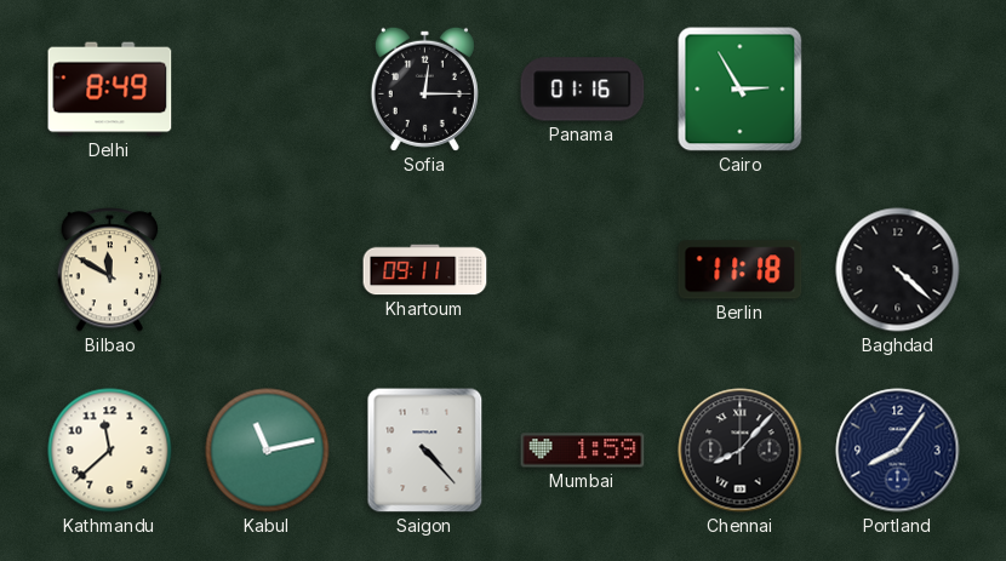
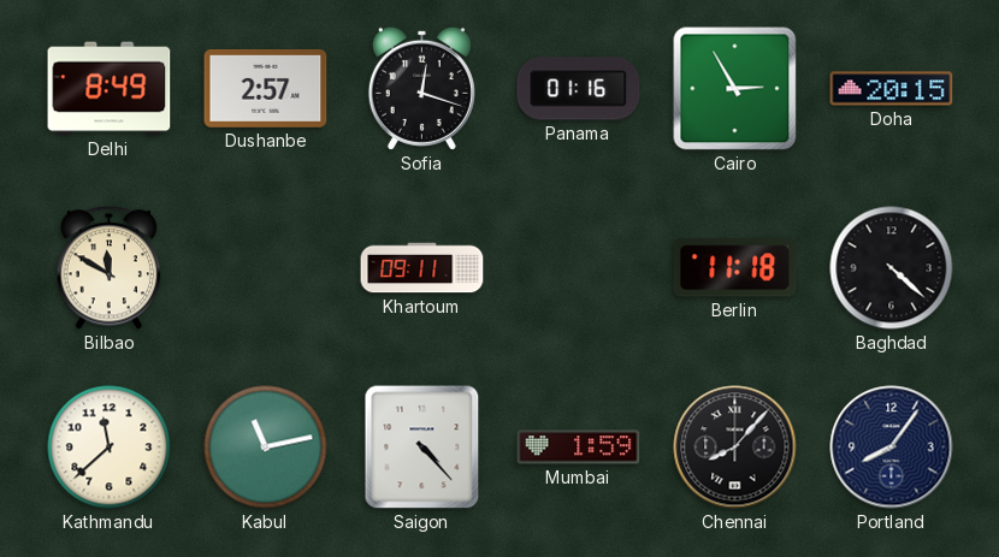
Dushanbe: none -> 2:57 (266, 88)
Sofia: 12:15 -> 12:18 (421, 88)
Doha: none -> 20:15 (892, 89)
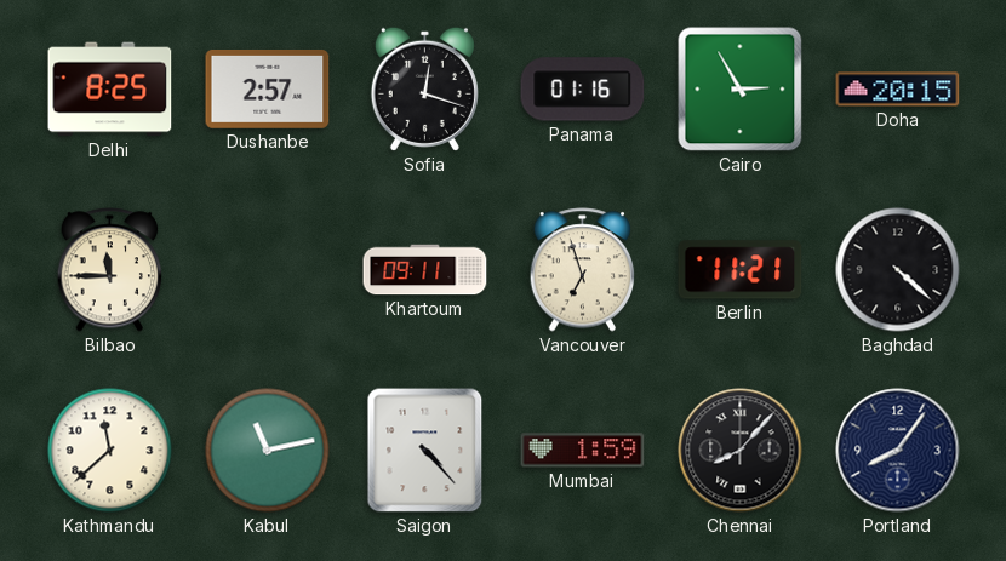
Delhi: 8:49 -> 8:25 (110, 90)
Bilbao: 11:50 -> 11:45 (110, 270)
Vancouver: none -> 6:57 (583, 270)
Berlin: 11:18 -> 11:21 (741, 270)
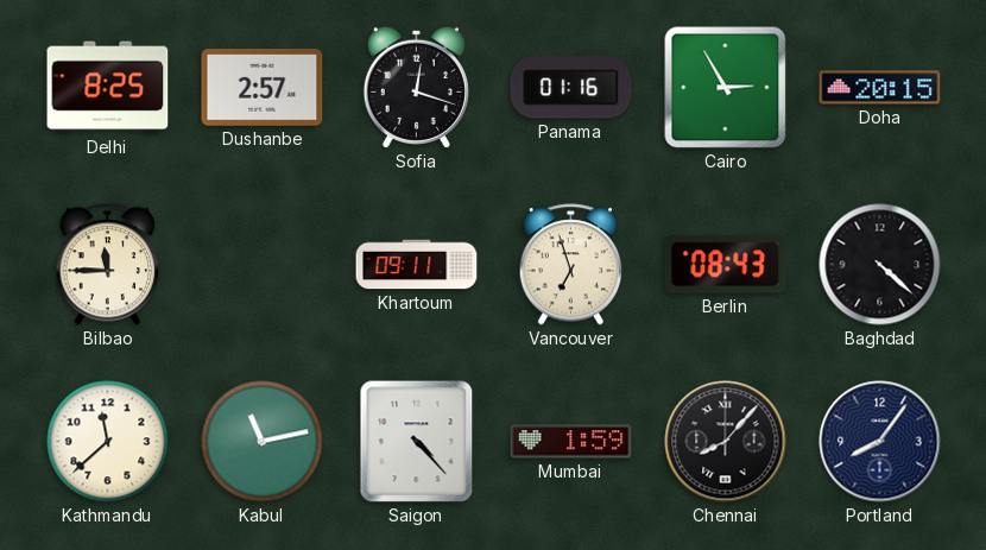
Berlin: 11:21 -> 08:43 (726, 265)
